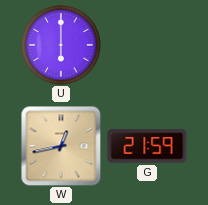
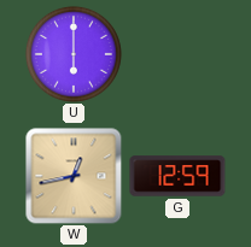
G: 21:59 -> 12:59 (177, 176)
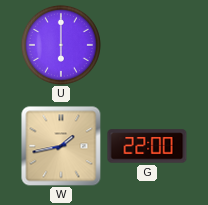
W: 12:43 -> 1:43 (61, 146)
G: 12:59 -> 22:00 (147, 146)
